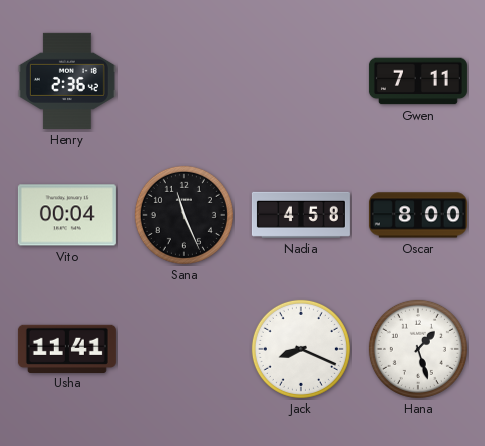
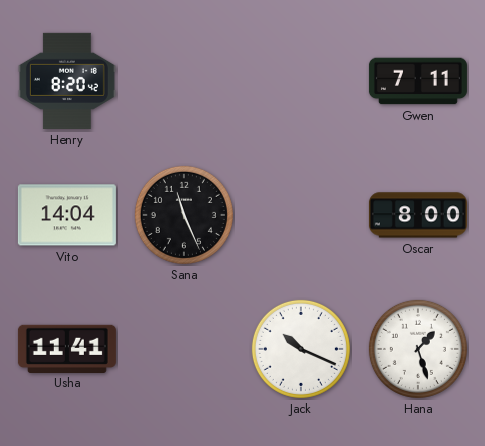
Henry: 2:36 -> 8:20 (67, 81)
Vito: 00:04 -> 14:04 (67, 215)
Nadia: 4:58 -> none (301, 215)
Jack: 8:19 -> 10:19 (301, 349)
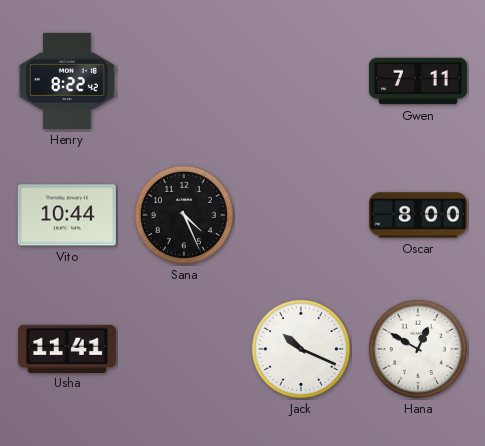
Henry: 8:20 -> 8:22 (67, 81)
Vito: 14:04 -> 10:44 (67, 215)
Sana: 11:26 -> 4:26 (184, 215)
Hana: 1:27 -> 12:50 (418, 349)
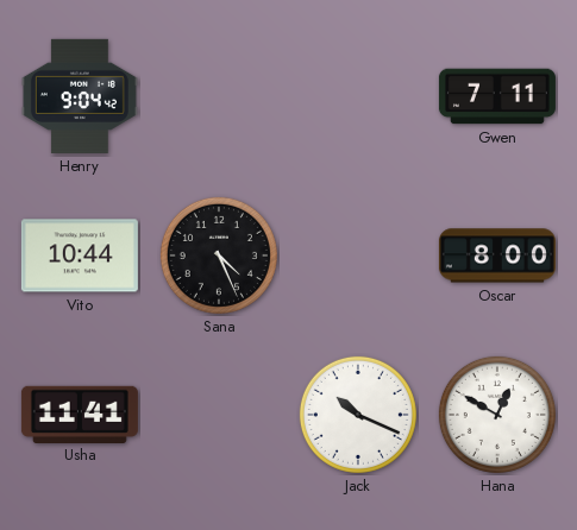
Henry: 8:22 -> 9:04 (80, 96)
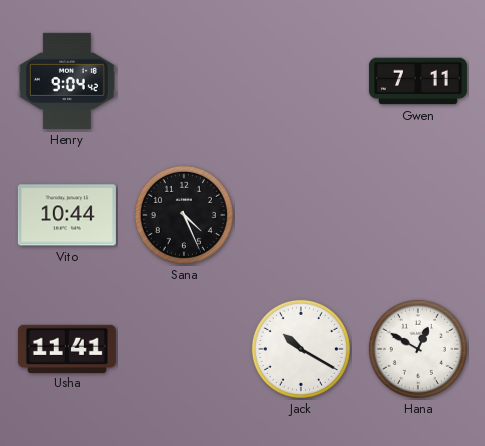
Oscar: 8:00 -> none (497, 255)
Jack: 10:19 -> 10:20 (301, 349)
